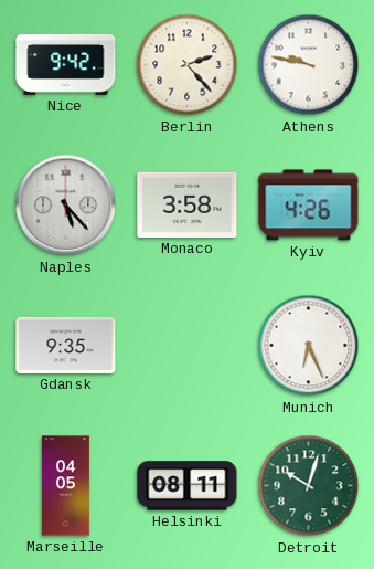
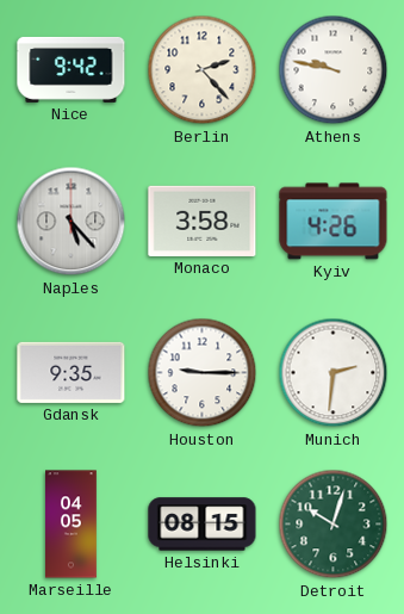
Houston: none -> 9:15 (203, 373)
Munich: 6:26 -> 2:31 (334, 373)
Helsinki: 08:11 -> 08:15 (203, 525)
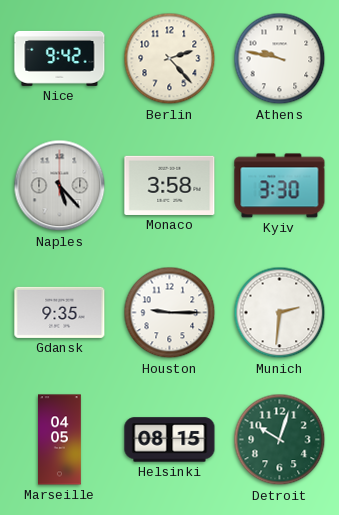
Kyiv: 4:26 -> 3:30 (280, 186)
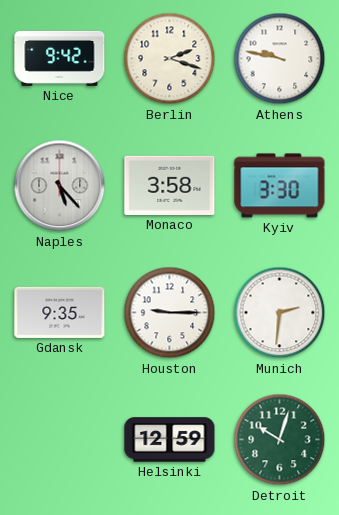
Berlin: 2:23 -> 2:18 (170, 59)
Marseille: 04:05 -> none (60, 440)
Helsinki: 08:15 -> 12:59 (170, 440)
